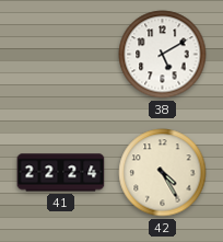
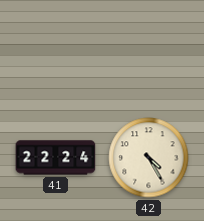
38: 5:10 -> none (163, 55)
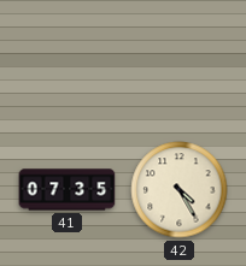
41: 22:24 -> 07:35 (68, 190)
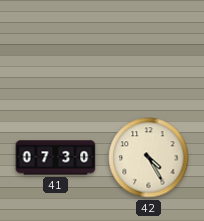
41: 07:35 -> 07:30 (56, 158)
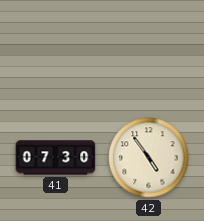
42: 4:25 -> 4:54 (149, 158)
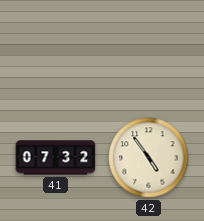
41: 07:30 -> 07:32 (56, 158)
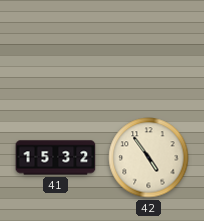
41: 07:32 -> 15:32 (56, 158)
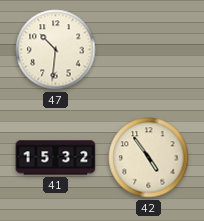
47: none -> 10:31 (56, 50)
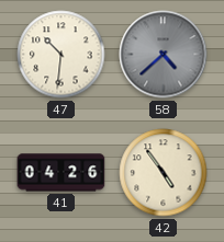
58: none -> 4:38 (164, 55)
41: 15:32 -> 04:26 (61, 173)
